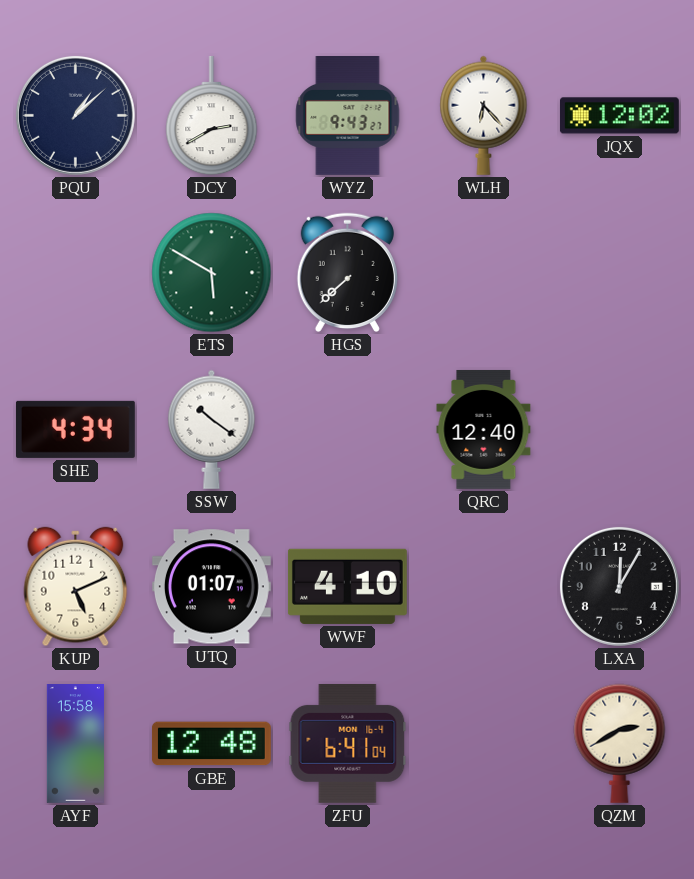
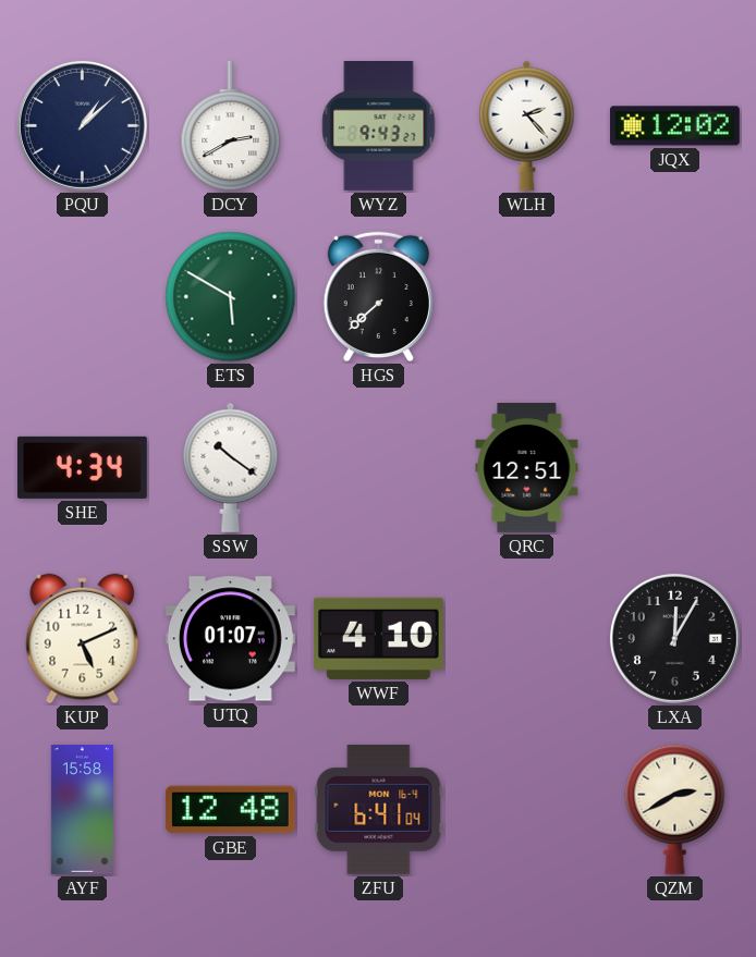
WLH: 6:23 -> 2:23 (527, 125)
QRC: 12:40 -> 12:51 (527, 467)
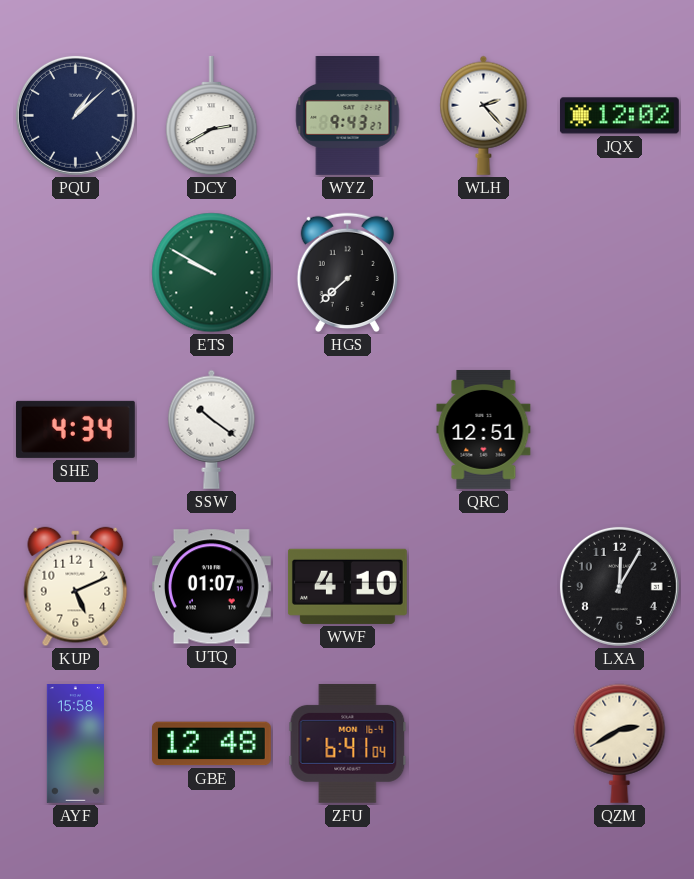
ETS: 5:50 -> 9:50 (212, 273)
